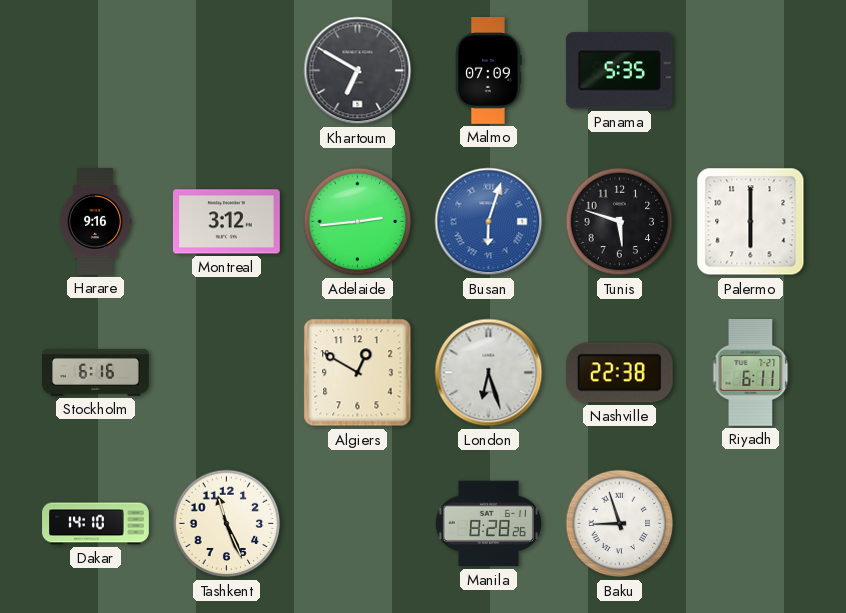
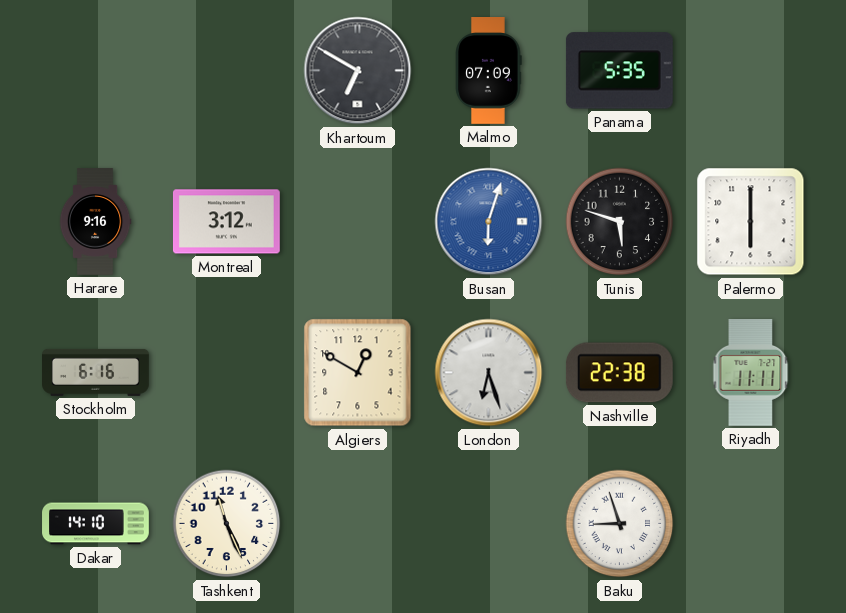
Adelaide: 2:44 -> none (358, 222)
Riyadh: 6:11 -> 11:11 (751, 373)
Manila: 8:28 -> none (488, 524)
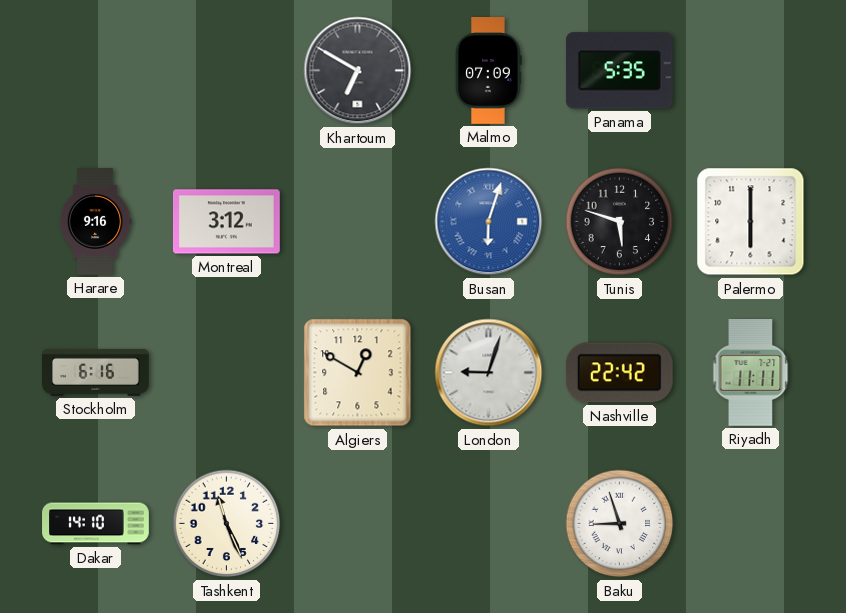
London: 6:27 -> 9:03 (489, 373)
Nashville: 22:38 -> 22:42 (619, 373)
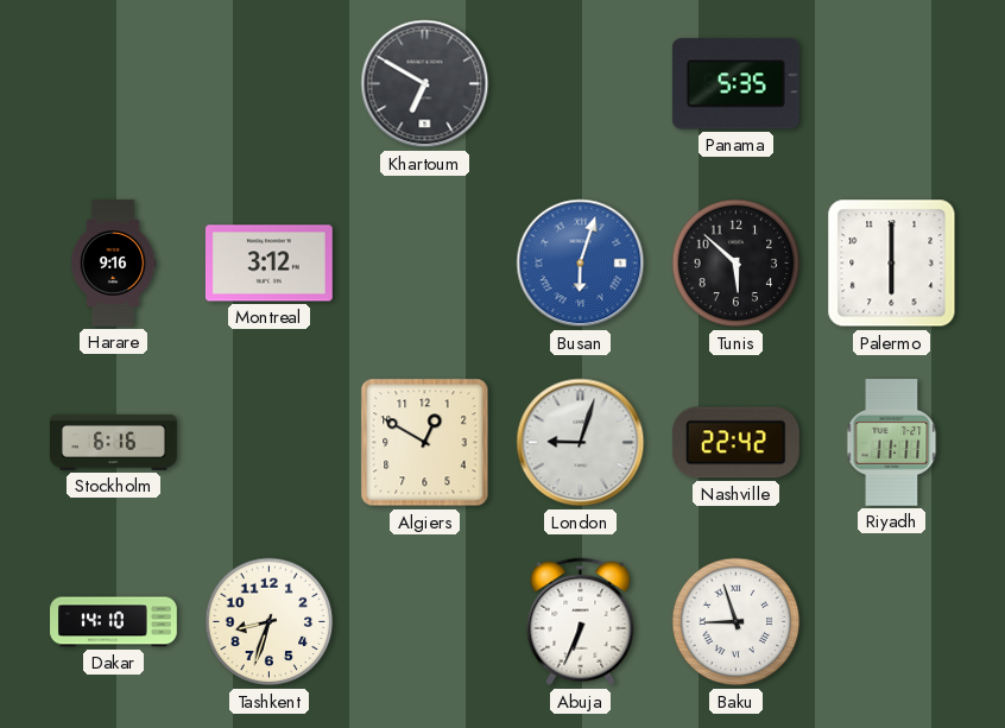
Malmo: 07:09 -> none (489, 71)
Tunis: 5:48 -> 5:52 (737, 264)
Tashkent: 11:26 -> 8:33 (270, 622)
Abuja: none -> 6:34 (581, 622)
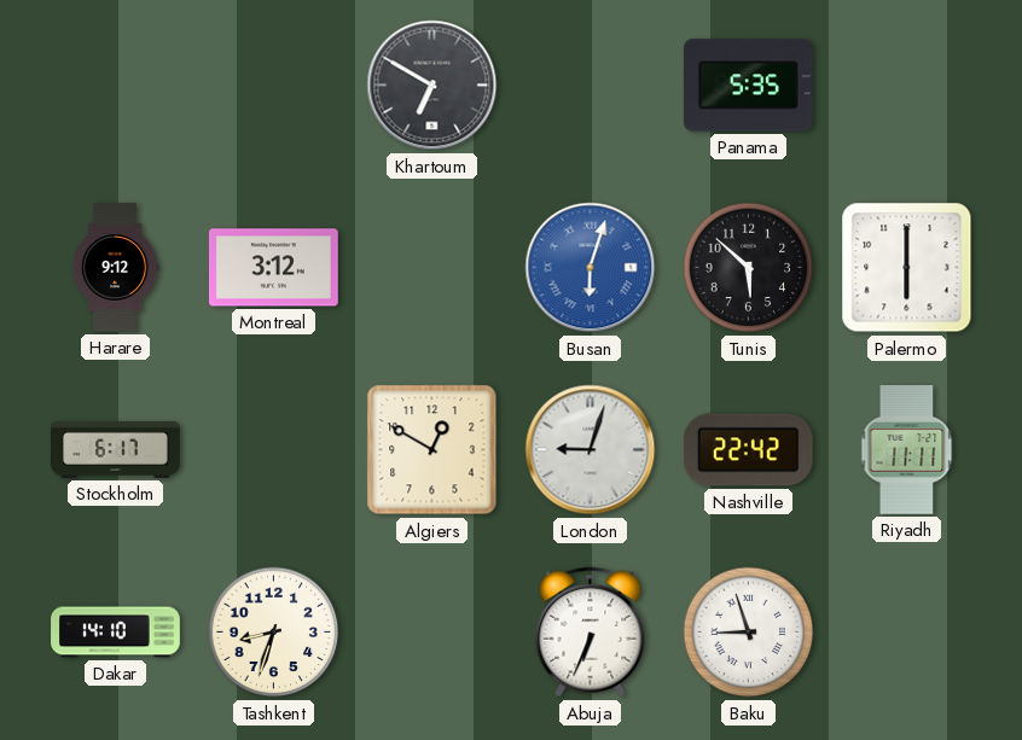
Harare: 9:16 -> 9:12 (115, 268)
Stockholm: 6:16 -> 6:17 (116, 449)
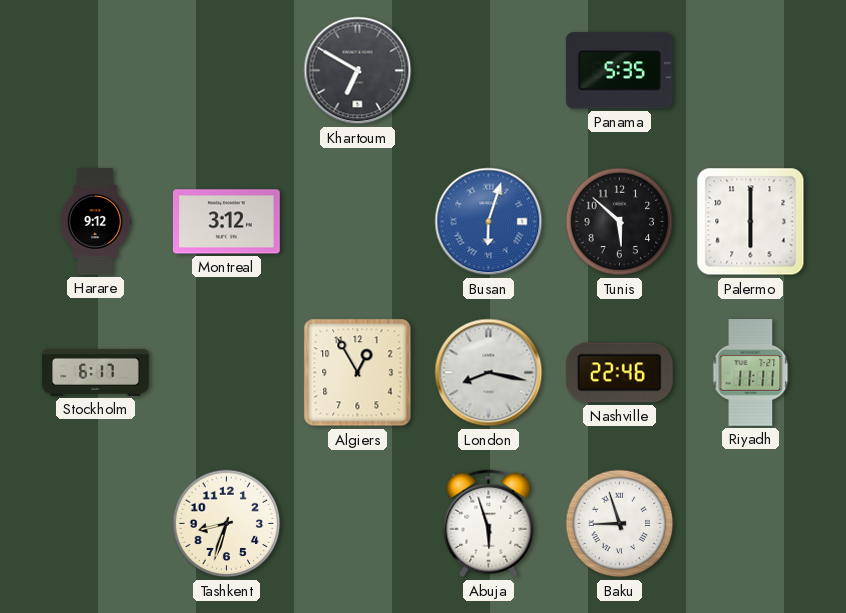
Algiers: 12:50 -> 12:55 (358, 373)
London: 9:03 -> 8:17 (489, 373)
Nashville: 22:42 -> 22:46 (619, 373)
Dakar: 14:10 -> none (116, 633)
Abuja: 6:34 -> 5:57 (489, 524)
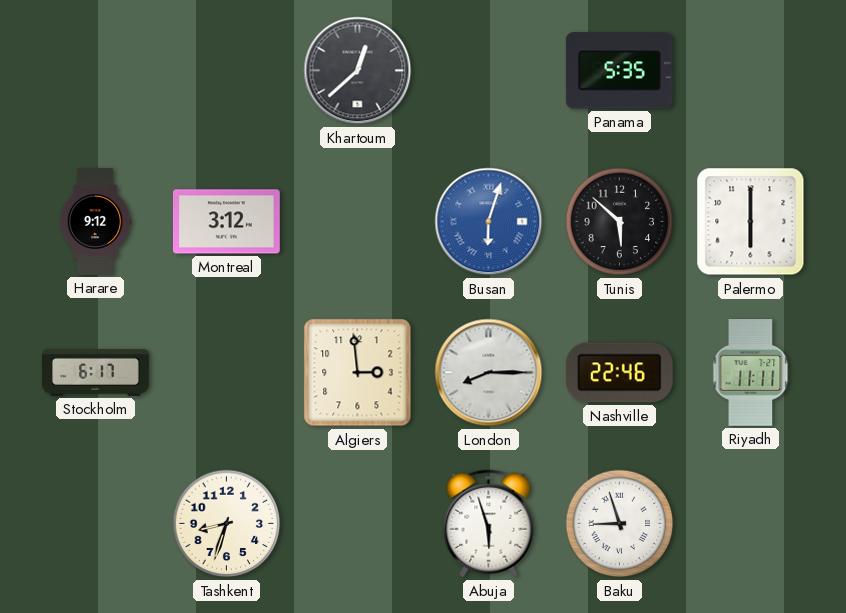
Khartoum: 6:50 -> 12:38 (358, 71)
Algiers: 12:55 -> 2:59 (358, 373)
London: 8:17 -> 8:15 (489, 373)
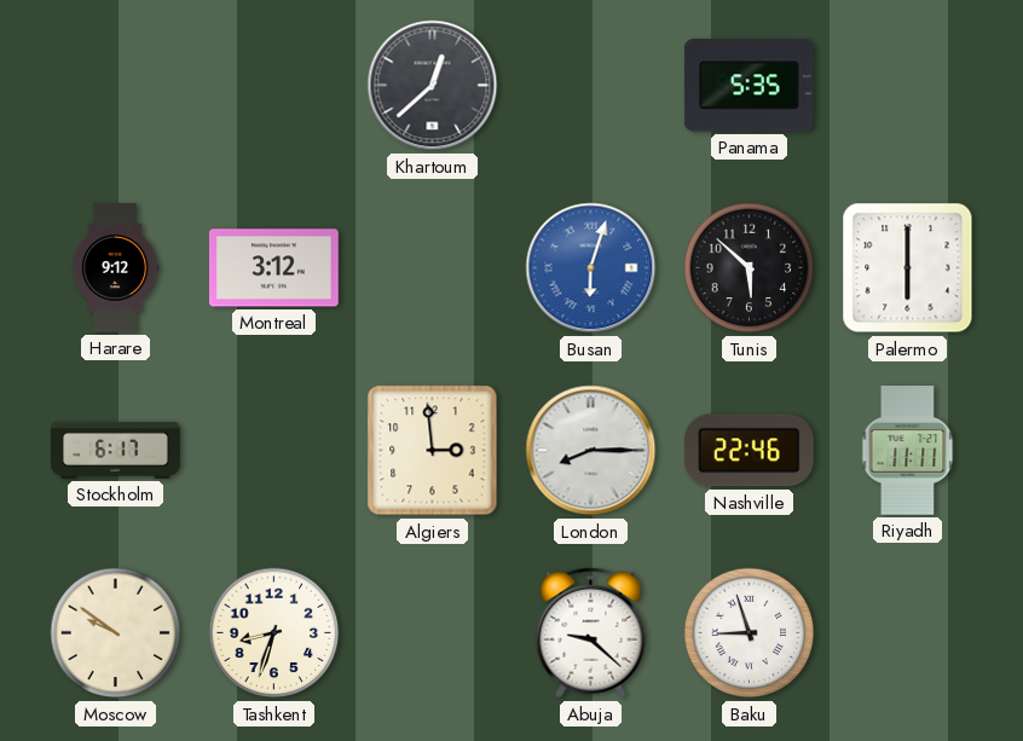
Moscow: none -> 9:51 (116, 633)
Abuja: 5:57 -> 9:22 (591, 633)
